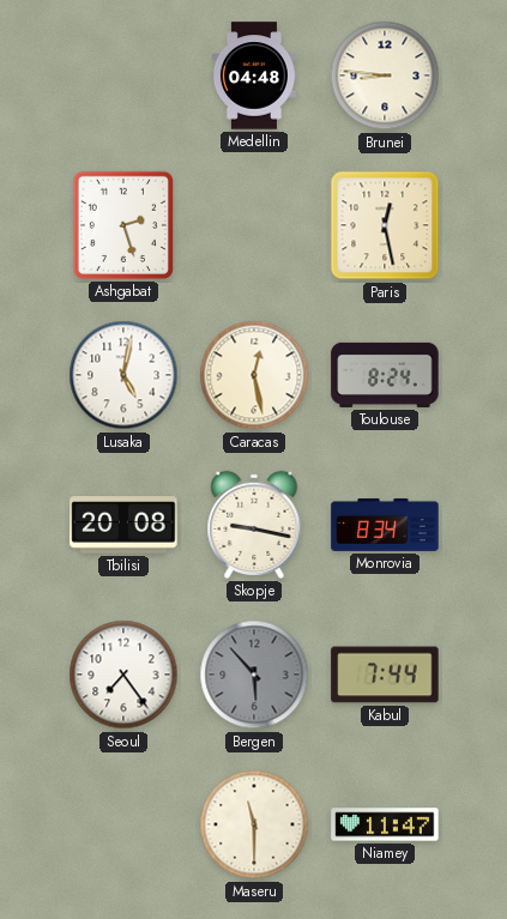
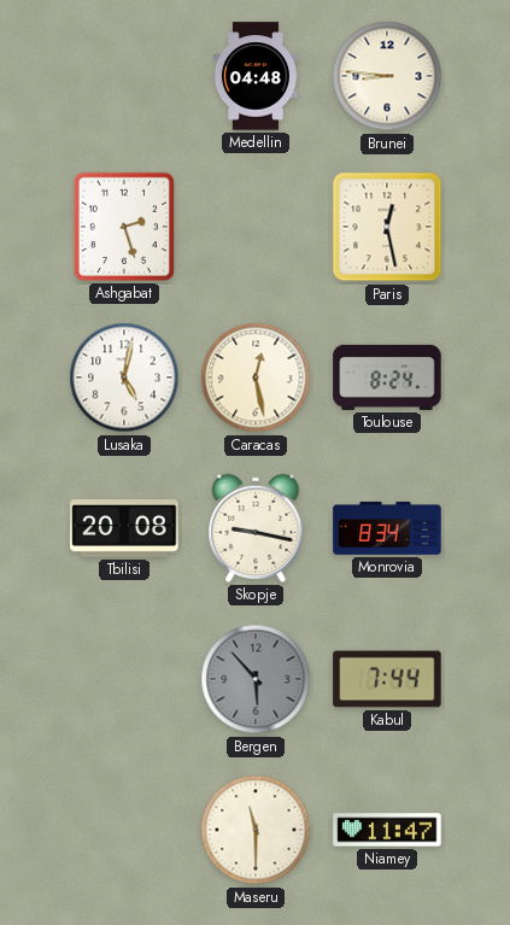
Seoul: 7:24 -> none (123, 675)
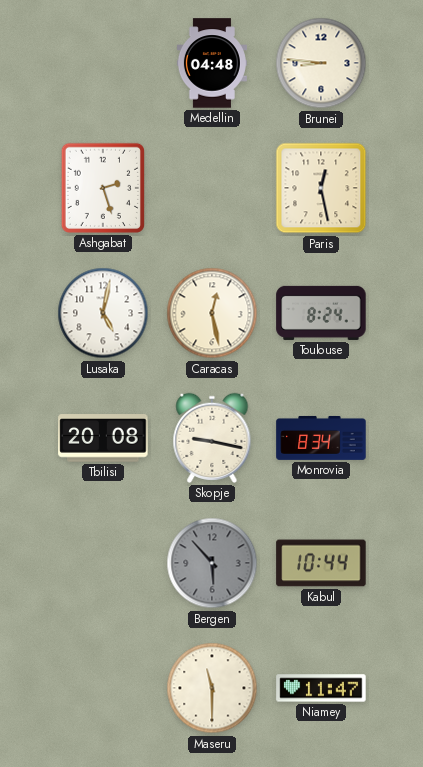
Kabul: 7:44 -> 10:44 (321, 563)
